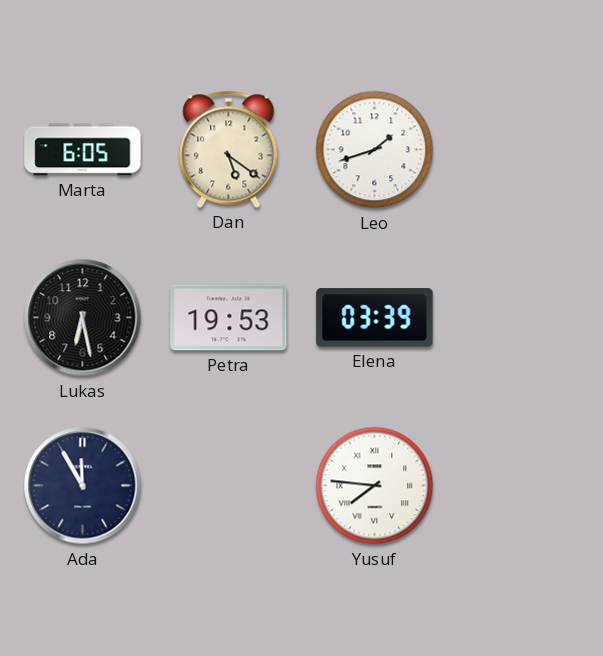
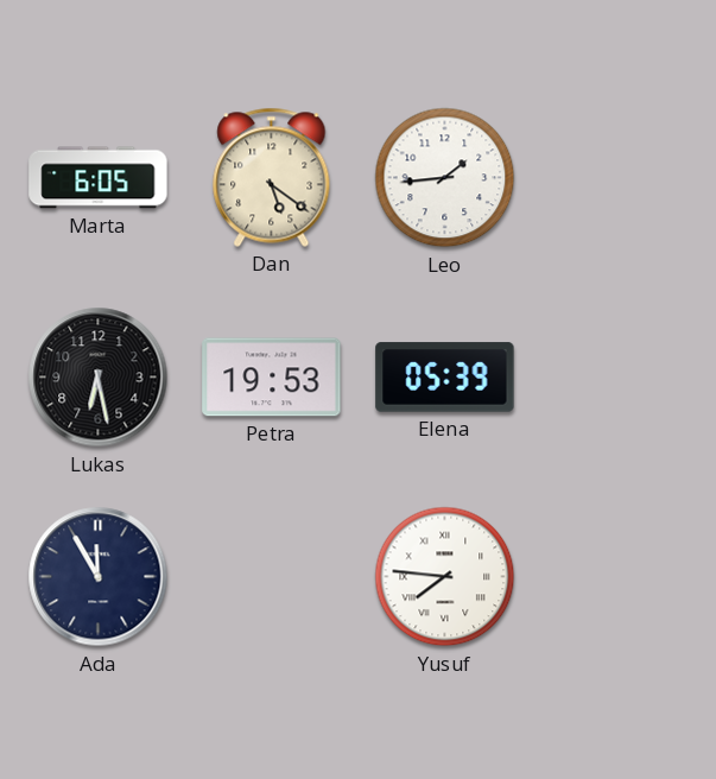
Leo: 1:42 -> 1:44 (445, 178)
Elena: 03:39 -> 05:39 (445, 378)
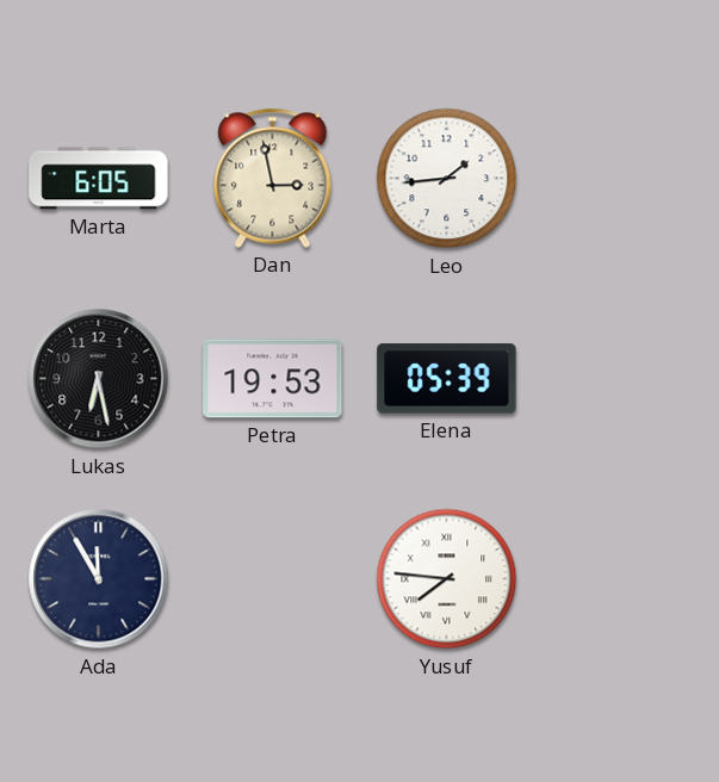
Dan: 5:21 -> 2:58 (273, 178)
